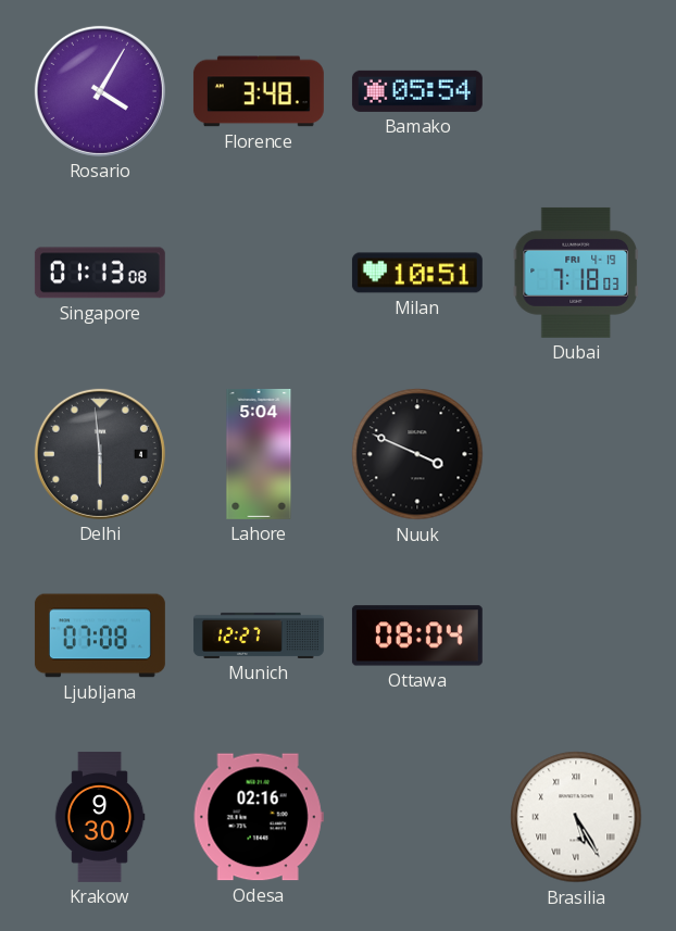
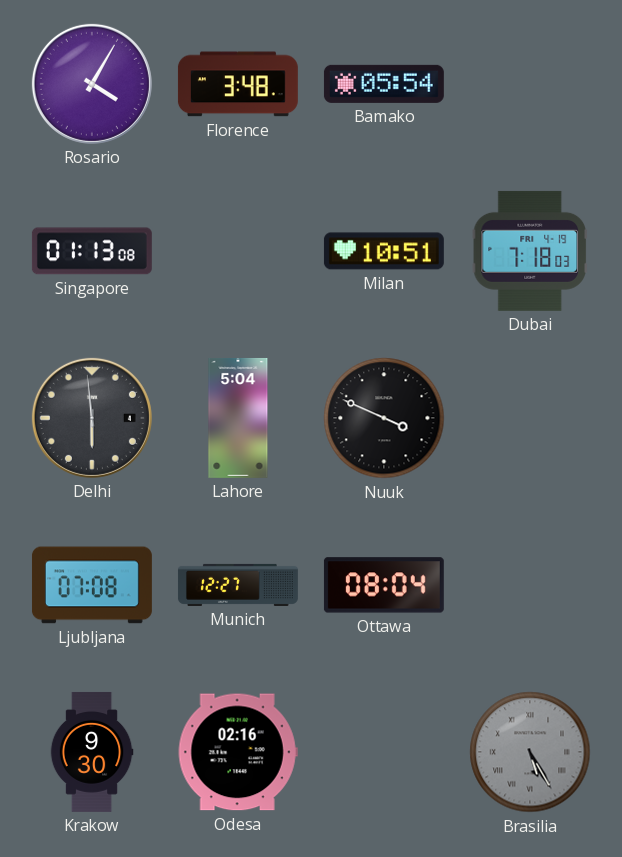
Brasilia dial: white -> grey (530, 752)
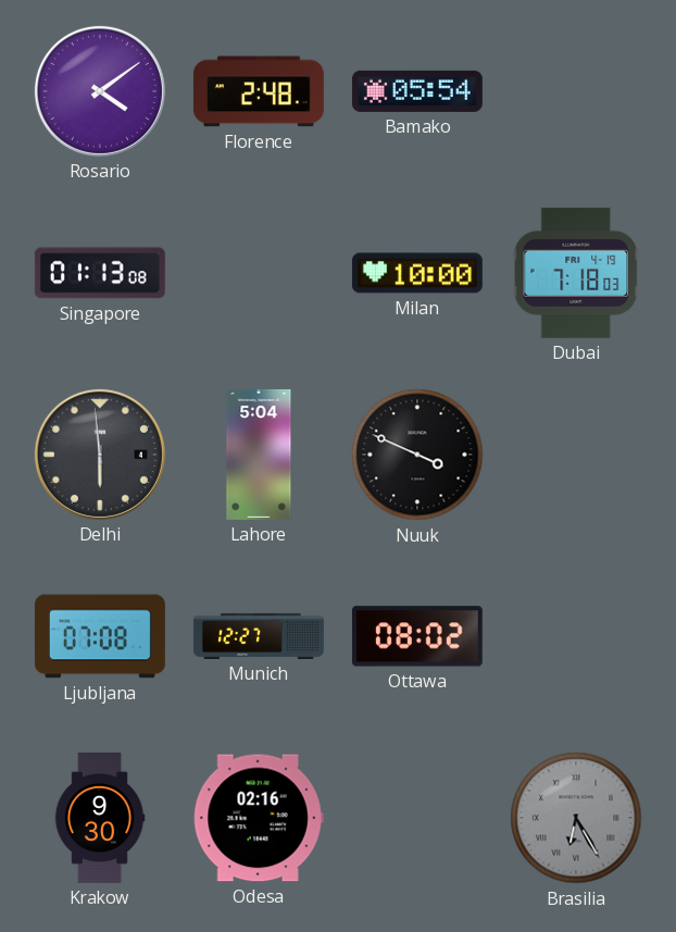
Rosario: 4:05 -> 4:09 (100, 91)
Florence: 3:48 -> 2:48 (259, 91)
Milan: 10:51 -> 10:00 (417, 273)
Ottawa: 08:04 -> 08:02 (417, 636)
Brasilia: 5:25 -> 6:25 (576, 818)
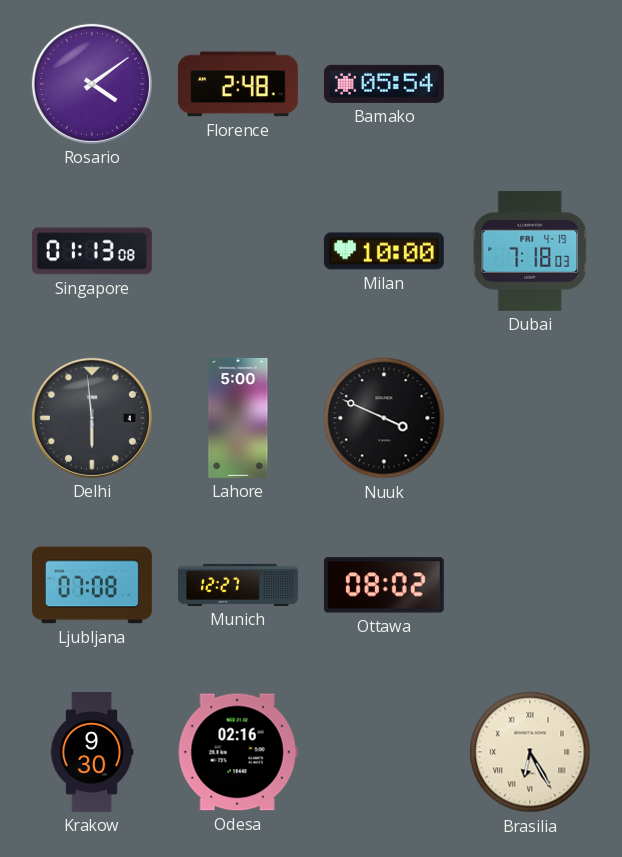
Lahore: 5:04 -> 5:00 (238, 418)
Brasilia dial: grey -> cream (530, 752)
